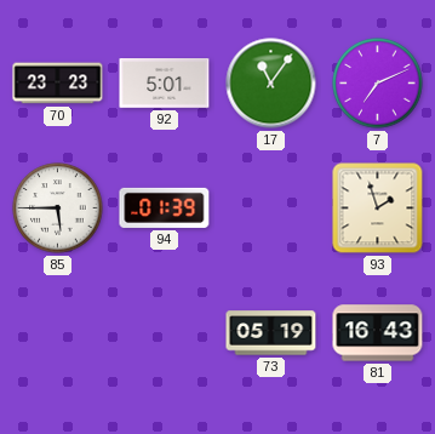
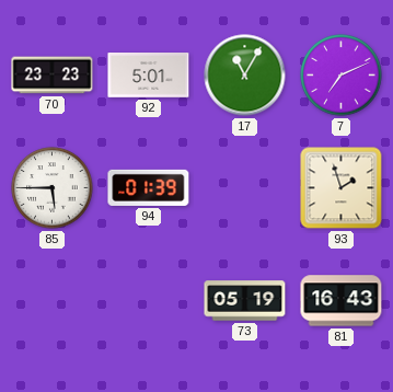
17: 11:06 -> 11:05 (245, 76)
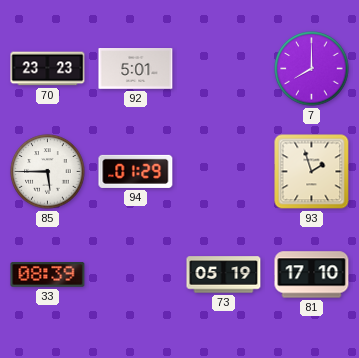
17: 11:05 -> none (245, 76)
7: 7:11 -> 8:00 (312, 69)
94: 01:39 -> 01:29 (136, 171)
33: none -> 08:39 (48, 275)
81: 16:43 -> 17:10 (312, 275)
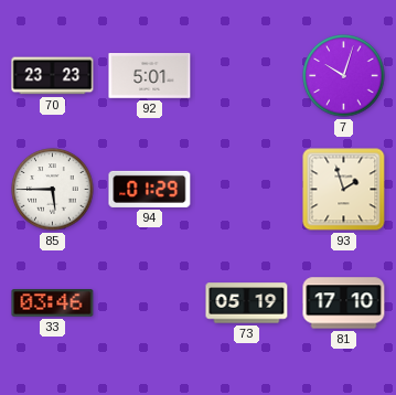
7: 8:00 -> 10:03 (344, 76)
33: 08:39 -> 03:46 (53, 303)
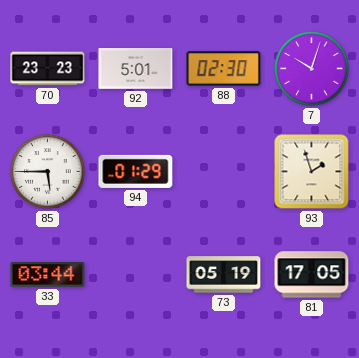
88: none -> 02:30 (224, 69)
33: 03:46 -> 03:44 (48, 275)
81: 17:10 -> 17:05 (312, 275)
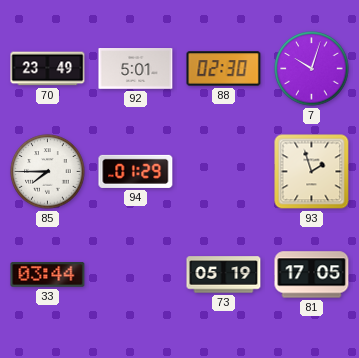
70: 23:23 -> 23:49 (48, 69)
85: 5:45 -> 7:45 (48, 172)
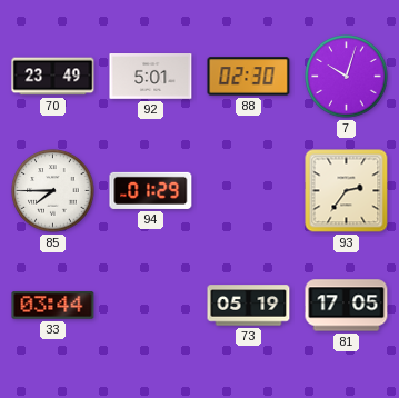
93: 1:57 -> 2:36 (347, 191)
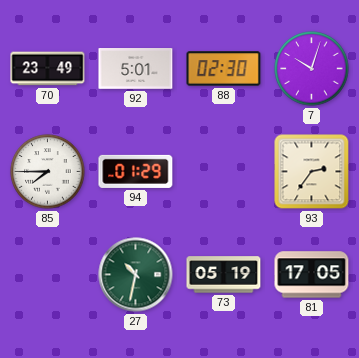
33: 03:44 -> none (53, 306)
27: none -> 10:32 (136, 275)
